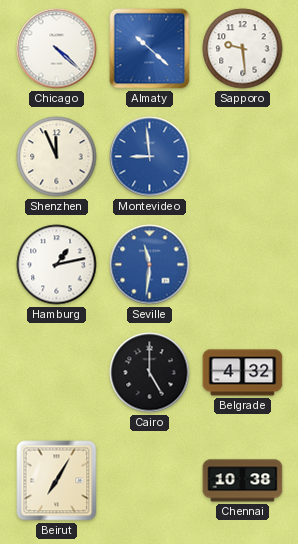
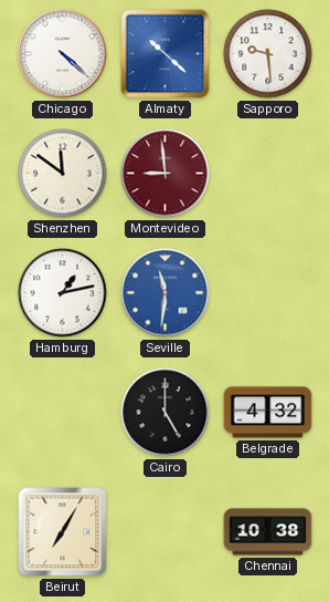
Shenzhen: 11:56 -> 11:51 (63, 174)
Montevideo dial: blue -> burgundy (166, 174)
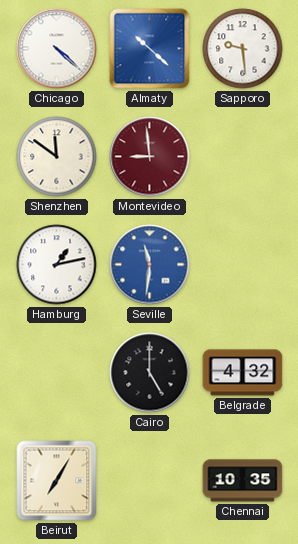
Chennai: 10:38 -> 10:35 (243, 481)
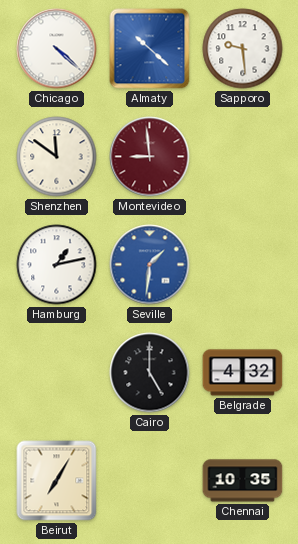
Seville: 11:31 -> 1:31 (150, 265)
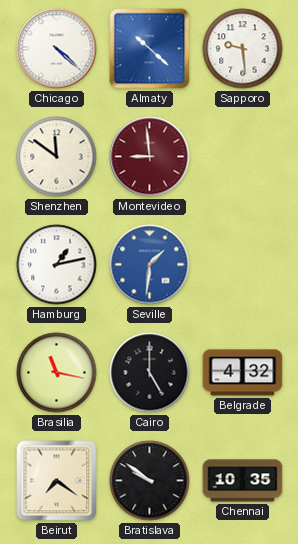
Brasilia: none -> 11:17 (57, 373)
Beirut: 7:05 -> 7:21 (57, 481)
Bratislava: none -> 9:51 (150, 481)
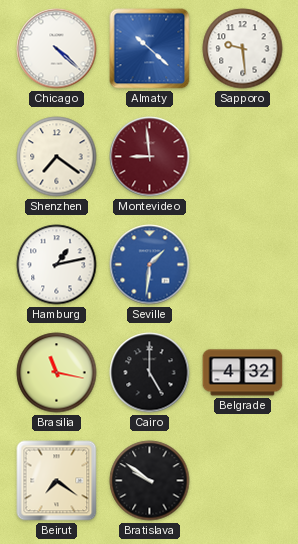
Shenzhen: 11:51 -> 7:21 (57, 157)
Chennai: 10:35 -> none (243, 481)
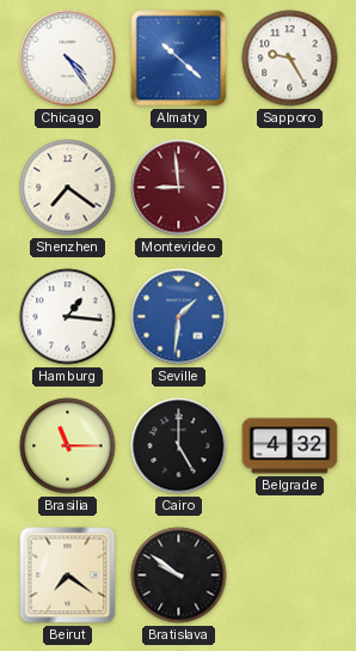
Chicago: 4:22 -> 4:24 (68, 59)
Sapporo: 9:29 -> 9:25 (290, 59)
Hamburg: 1:13 -> 1:16 (68, 317)
Brasilia: 11:17 -> 11:15 (68, 446)
